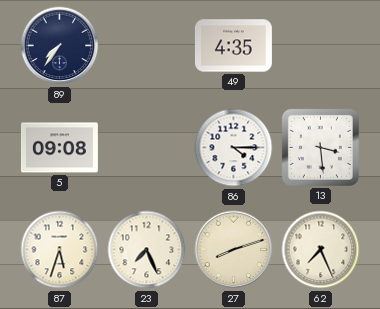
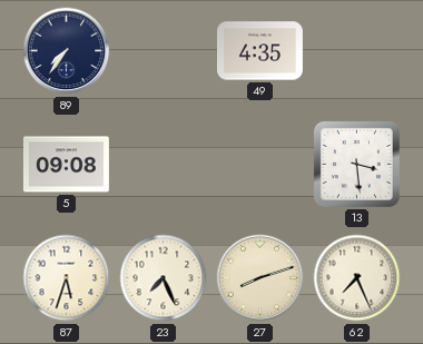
86: 4:15 -> none (234, 148)
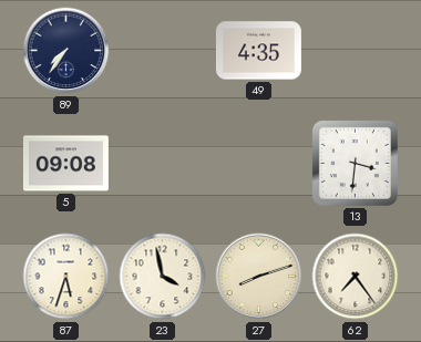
13: 3:29 -> 3:31 (355, 163)
23: 7:26 -> 3:58 (163, 277)
62: 7:26 -> 7:24 (356, 277)
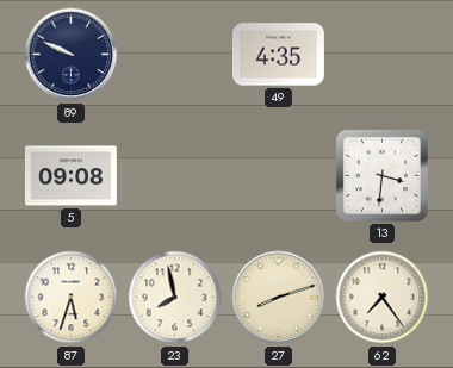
89: 7:36 -> 9:49 (72, 55)
23: 3:58 -> 7:58 (175, 298)
